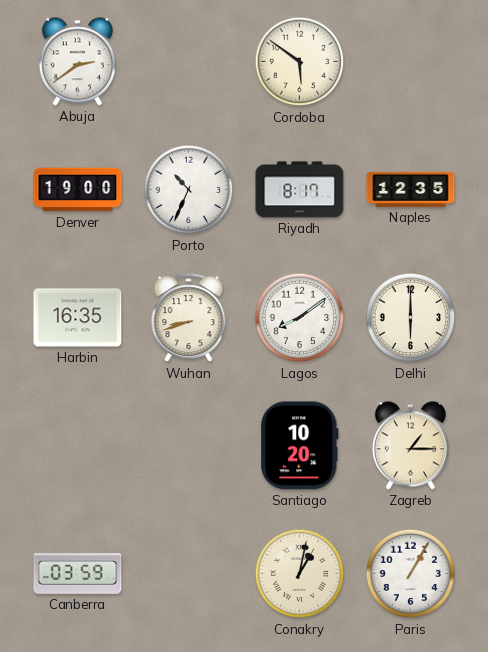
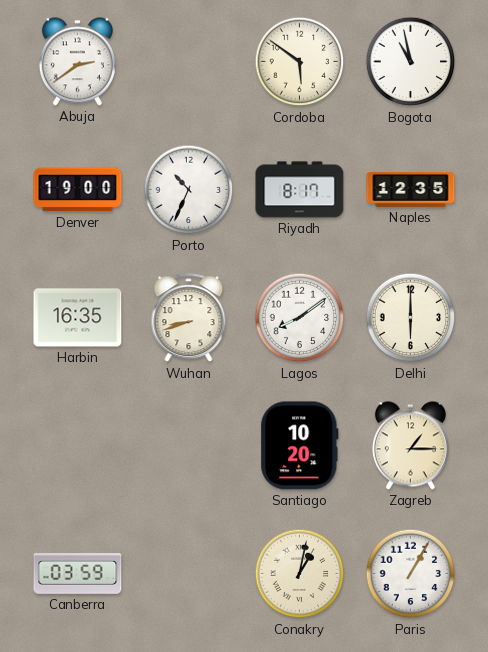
Bogota: none -> 10:58 (411, 62)
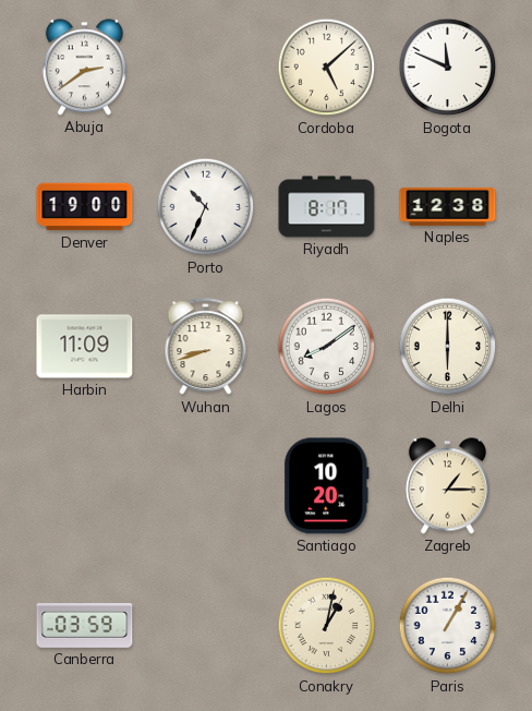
Cordoba: 5:51 -> 5:08 (327, 68)
Bogota: 10:58 -> 11:49 (448, 68)
Naples: 12:35 -> 12:38 (448, 206)
Harbin: 16:35 -> 11:09 (85, 347)
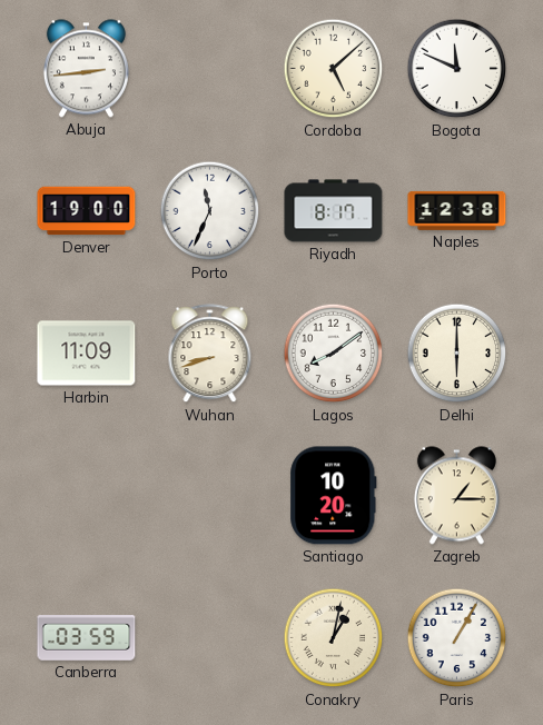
Abuja: 2:39 -> 2:44 (86, 69)
Porto: 10:34 -> 11:34 (210, 211)
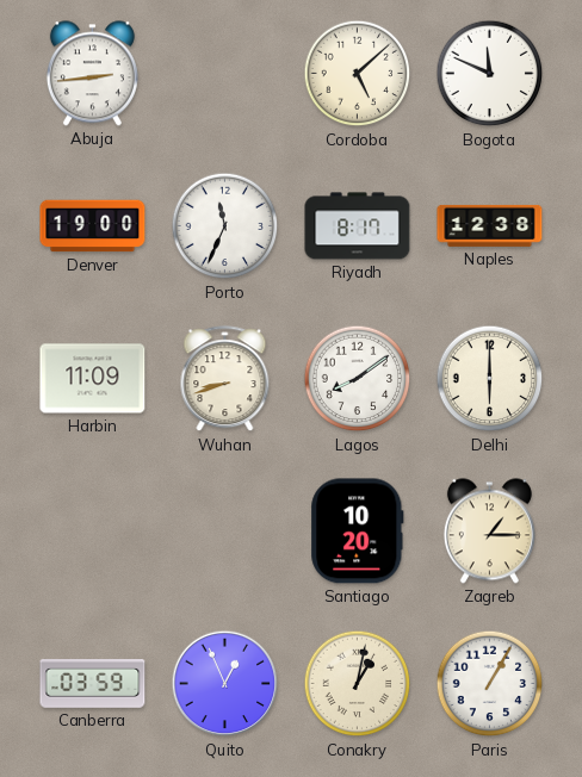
Quito: none -> 12:56 (225, 684)
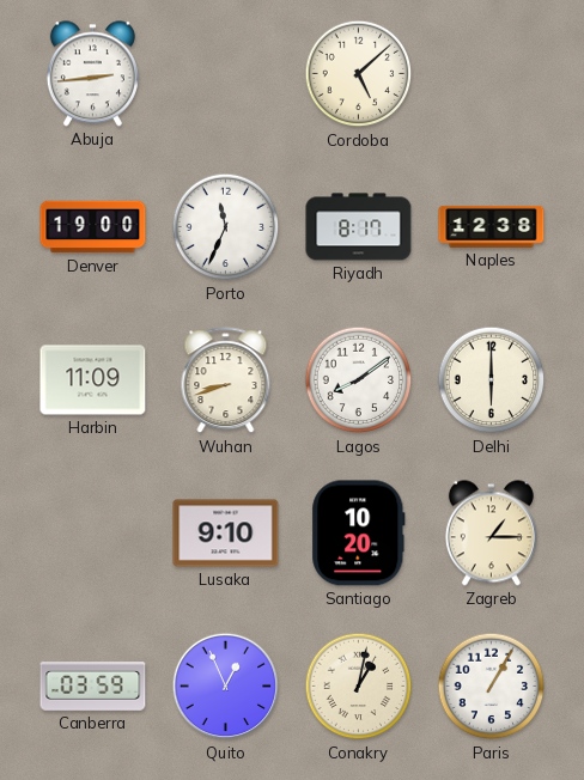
Bogota: 11:49 -> none (490, 74)
Lusaka: none -> 9:10 (226, 534)
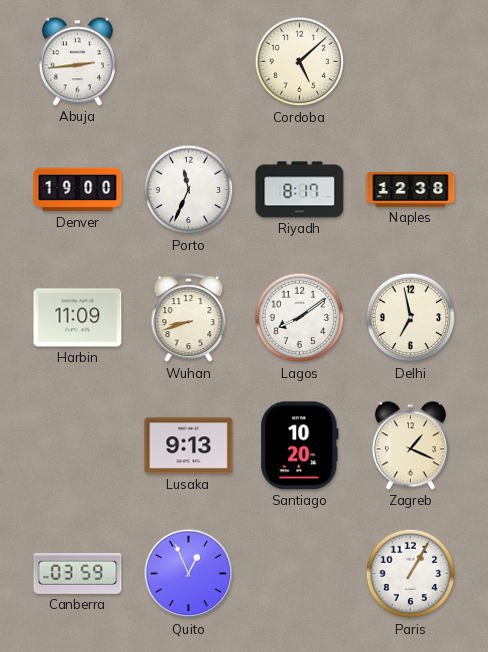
Delhi: 6:00 -> 6:58 (411, 318)
Lusaka: 9:10 -> 9:13 (189, 446)
Zagreb: 1:15 -> 1:19 (410, 446)
Conakry: 1:02 -> none (359, 687)
